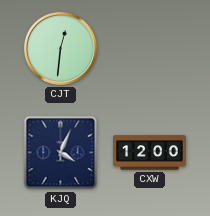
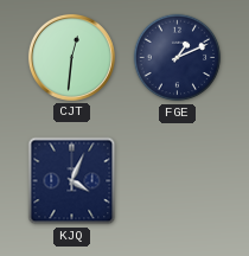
FGE: none -> 1:11 (178, 58)
CXW: 12:00 -> none (150, 153)
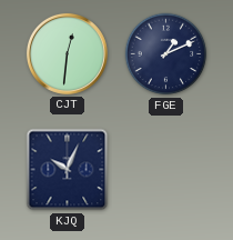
KJQ: 4:04 -> 10:04 (68, 170)
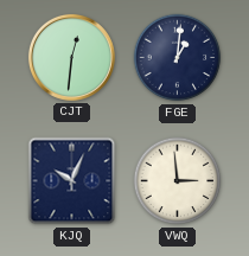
FGE: 1:11 -> 1:01 (178, 58)
VWQ: none -> 2:59 (178, 181)
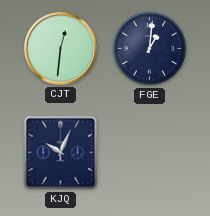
VWQ: 2:59 -> none (178, 181)
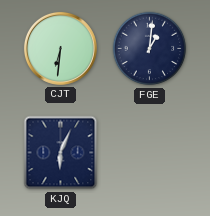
CJT: 12:31 -> 6:31 (60, 48)
KJQ: 10:04 -> 6:04 (61, 153)
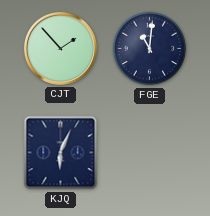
CJT: 6:31 -> 1:53 (60, 48)
FGE: 1:01 -> 11:01 (150, 49)
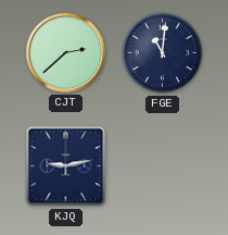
CJT: 1:53 -> 2:38 (65, 52)
KJQ: 6:04 -> 9:13 (66, 166)
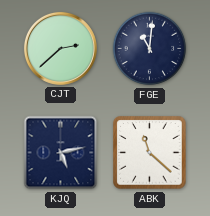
KJQ: 9:13 -> 5:13 (61, 153)
ABK: none -> 11:22 (150, 153)
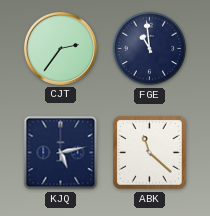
CJT: 2:38 -> 2:36 (60, 48)
FGE: 11:01 -> 10:59 (150, 49)
